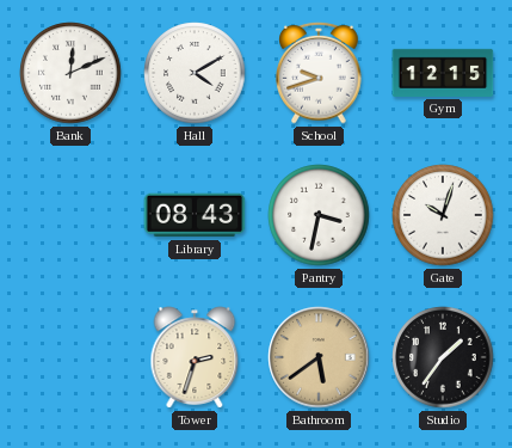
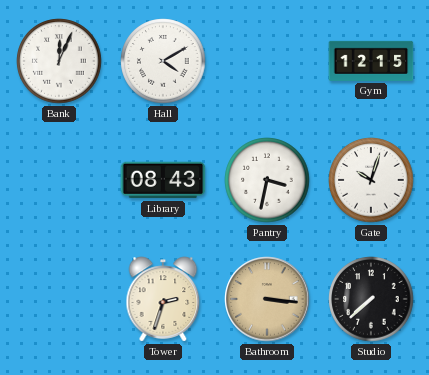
Bank: 12:11 -> 12:04 (59, 61)
School: 9:42 -> none (319, 73)
Bathroom: 5:39 -> 3:16 (267, 299)
Studio: 1:36 -> 7:38 (371, 299)
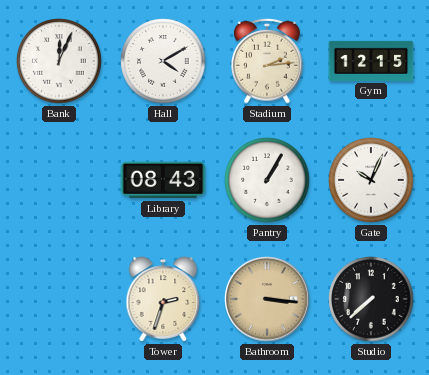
Stadium: none -> 2:14 (267, 61)
Pantry: 3:32 -> 1:05 (267, 180)
Gate: 10:03 -> 10:04 (371, 180)
